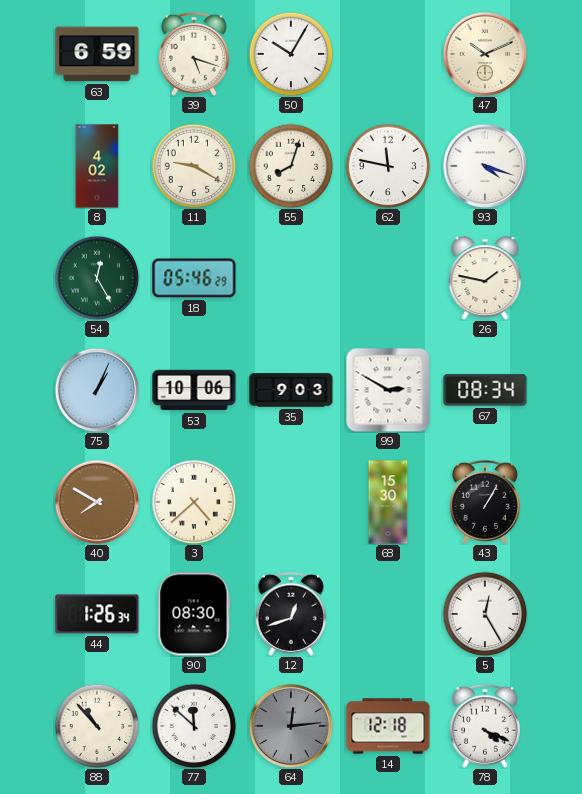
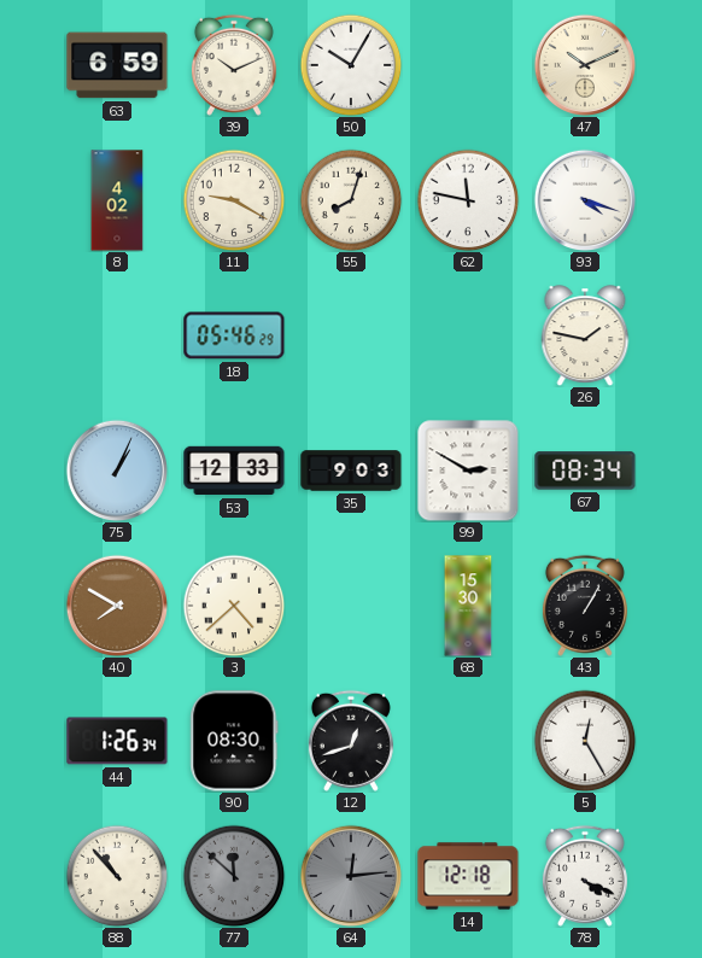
39: 5:18 -> 10:11 (234, 65)
54: 12:25 -> none (97, 278)
53: 10:06 -> 12:33 (234, 471)
77 dial: white -> grey (234, 876)
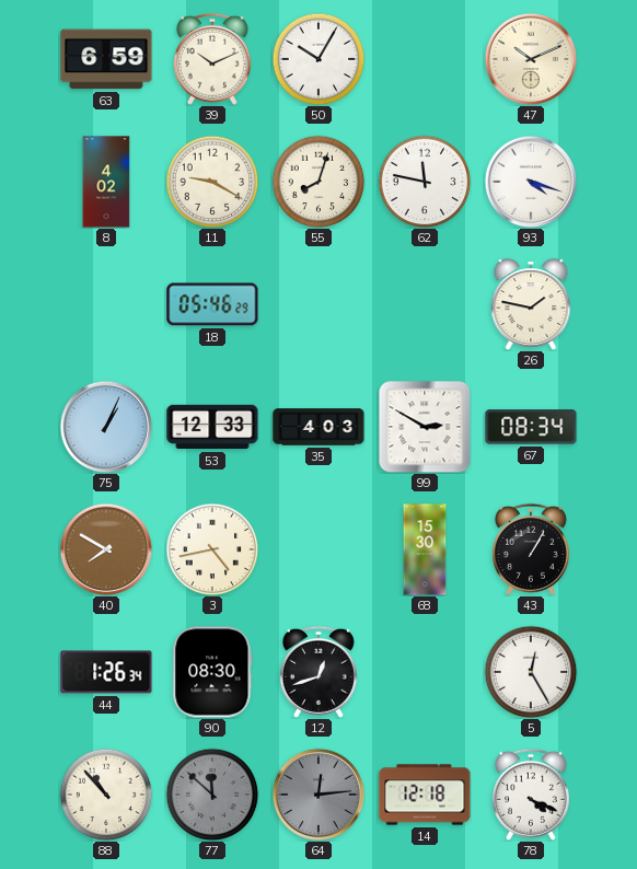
35: 9:03 -> 4:03 (319, 427)
3: 4:38 -> 4:43 (212, 549)
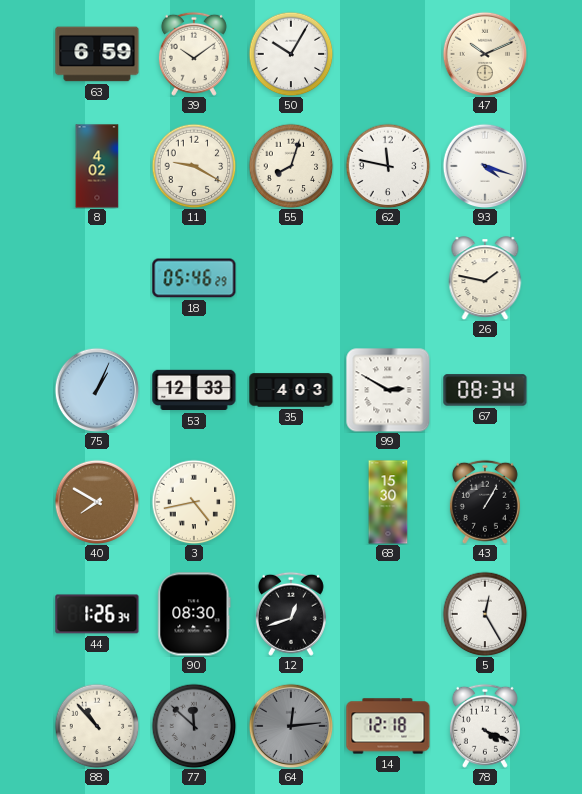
39: 10:11 -> 10:09 (194, 54)
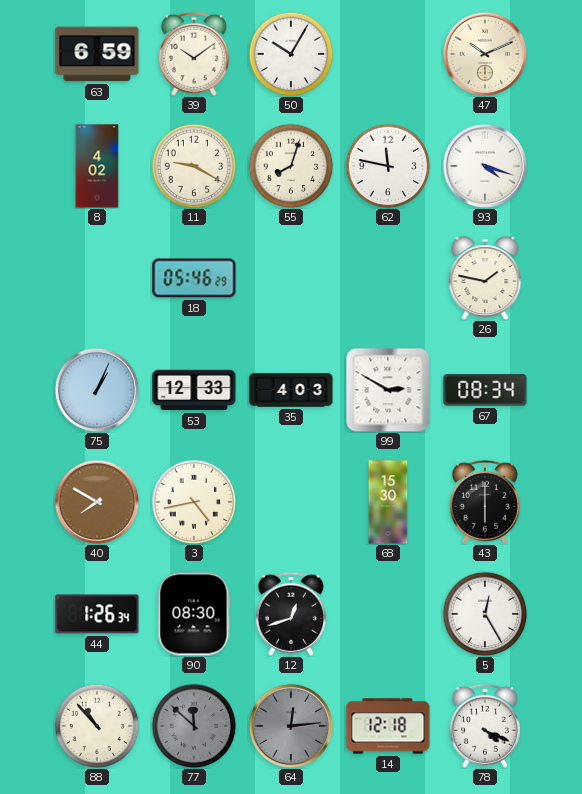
43: 1:05 -> 6:00 (485, 502)
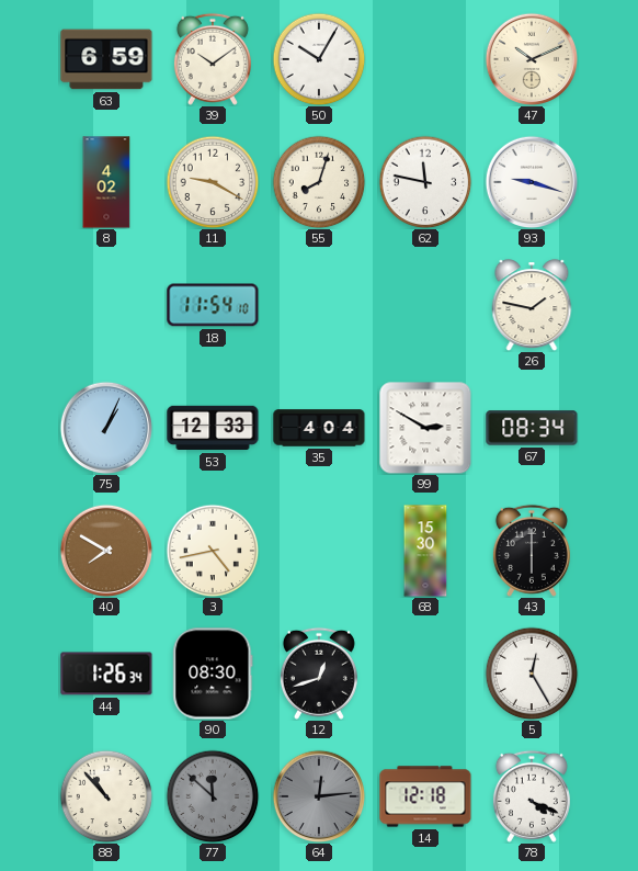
93: 4:18 -> 9:18 (532, 182)
18: 05:46 -> 11:54 (213, 305)
35: 4:03 -> 4:04 (319, 428)
